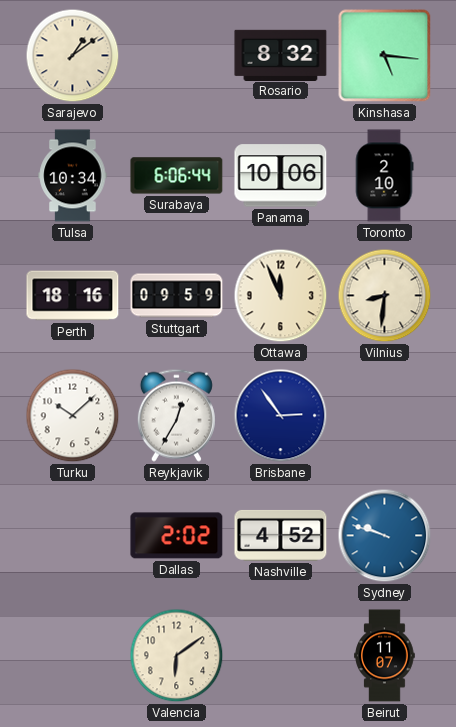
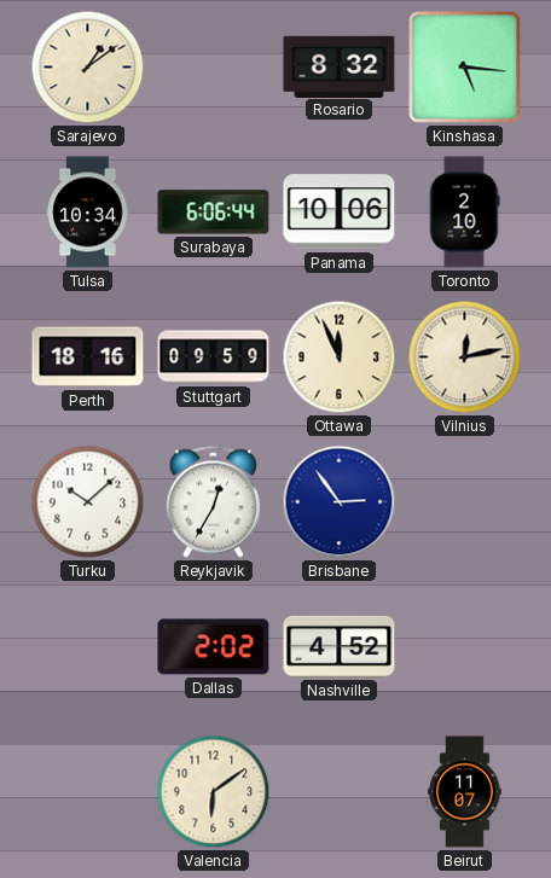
Vilnius: 8:31 -> 12:13 (465, 357)
Sydney: 9:48 -> none (385, 536)
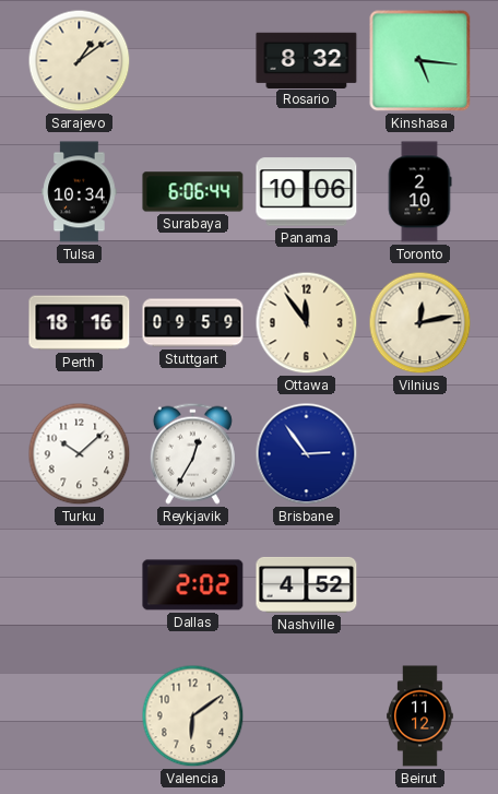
Ottawa: 11:56 -> 11:54 (307, 323)
Beirut: 11:07 -> 11:12 (420, 716)
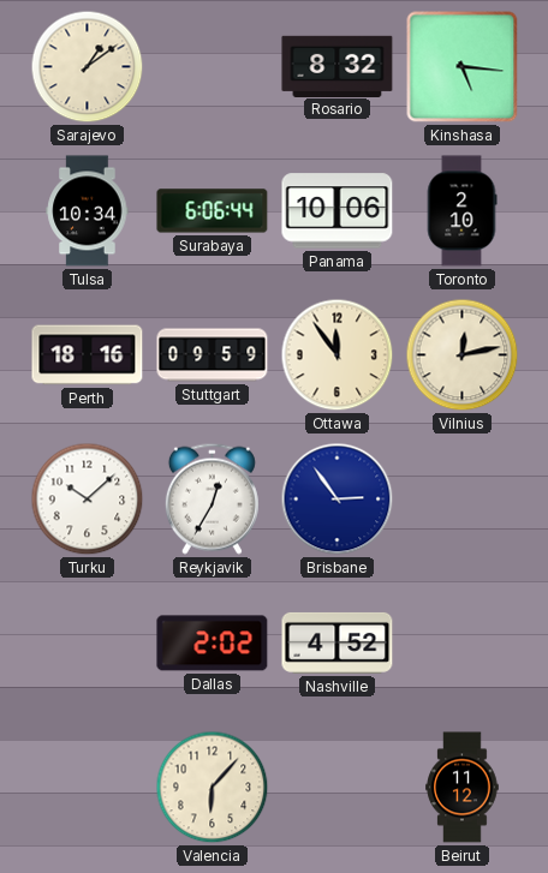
Valencia: 6:09 -> 6:07 (213, 788)
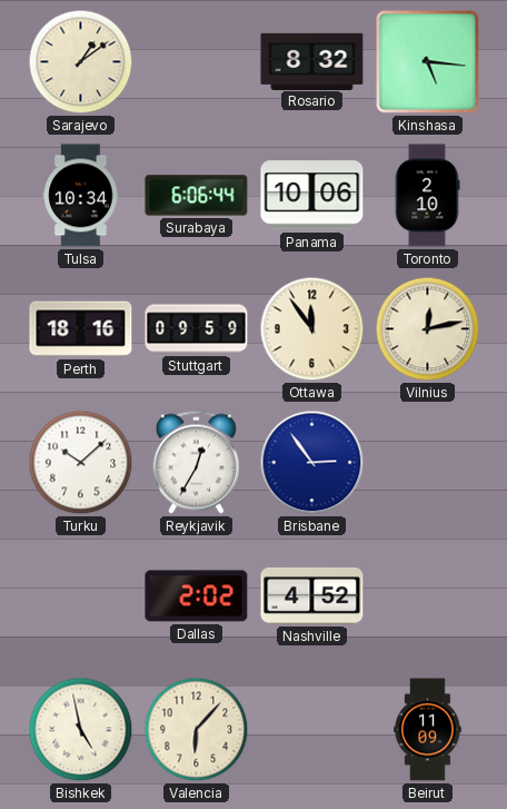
Bishkek: none -> 4:58 (81, 730)
Beirut: 11:12 -> 11:09 (428, 730)
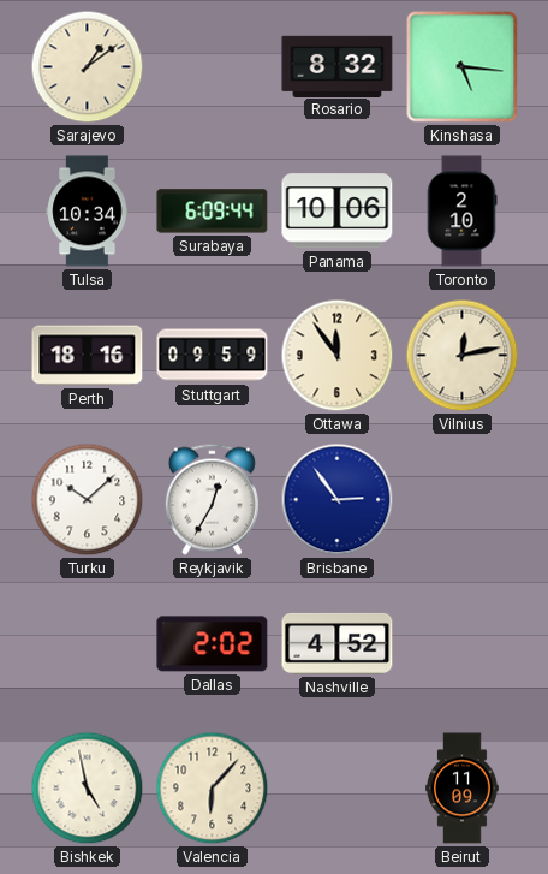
Surabaya: 6:06 -> 6:09 (213, 212)
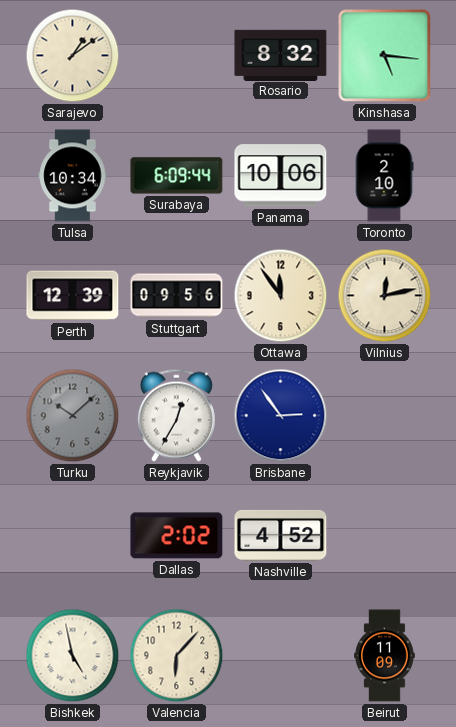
Perth: 18:16 -> 12:39 (73, 296)
Stuttgart: 09:59 -> 09:56 (177, 296)
Turku dial: white -> grey (73, 416)
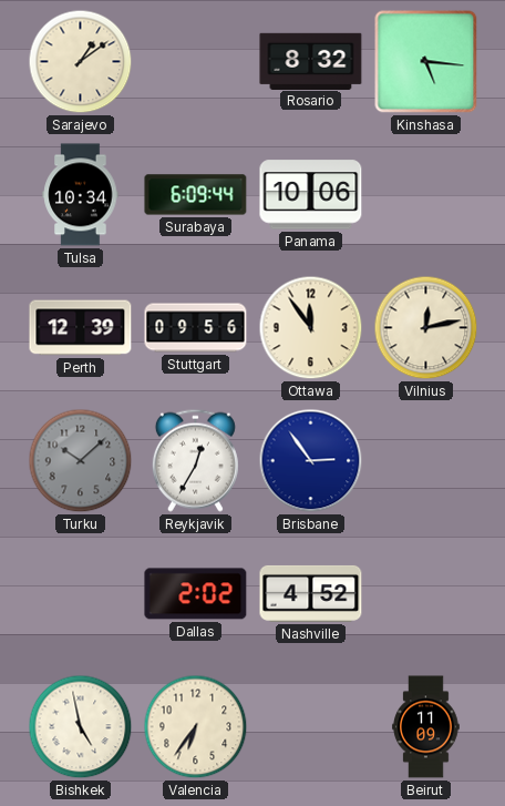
Toronto: 2:10 -> none (384, 176)
Valencia: 6:07 -> 6:36 (196, 727)
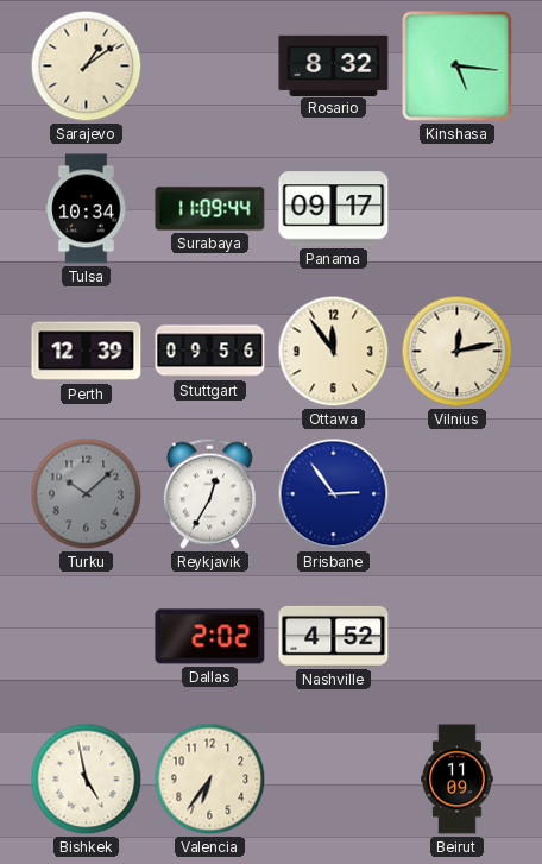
Surabaya: 6:09 -> 11:09 (210, 209)
Panama: 10:06 -> 09:17 (334, 209)
